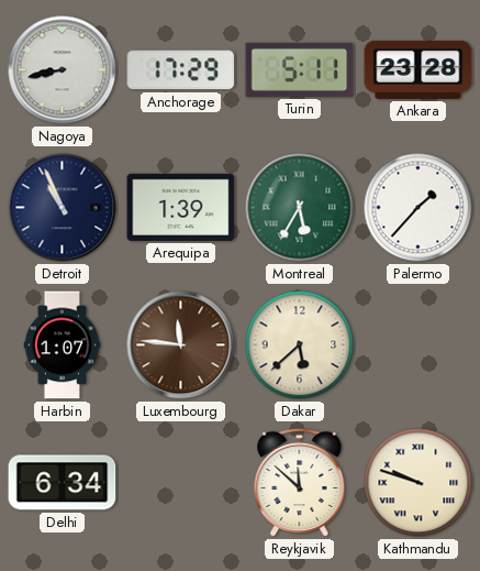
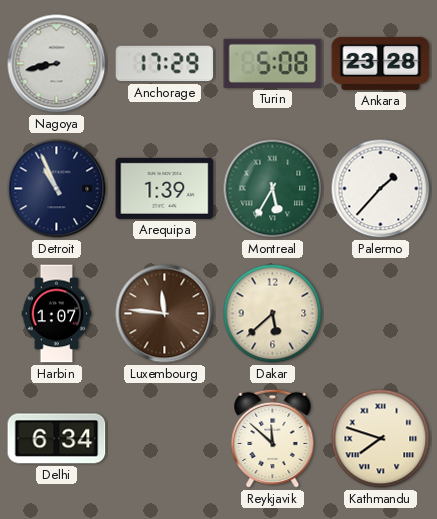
Turin: 5:11 -> 5:08 (273, 63)
Kathmandu: 9:48 -> 7:48 (381, 439)
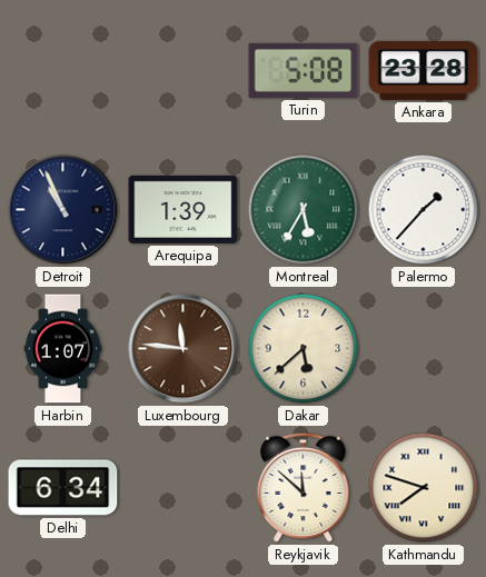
Nagoya: 8:43 -> none (57, 64)
Anchorage: 17:29 -> none (165, 64)
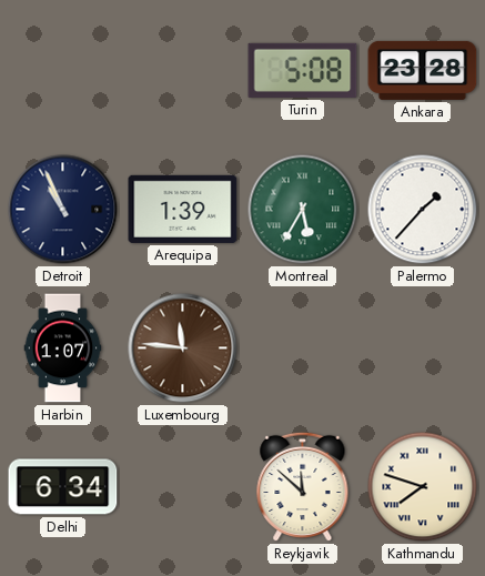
Dakar: 5:38 -> none (304, 349)
